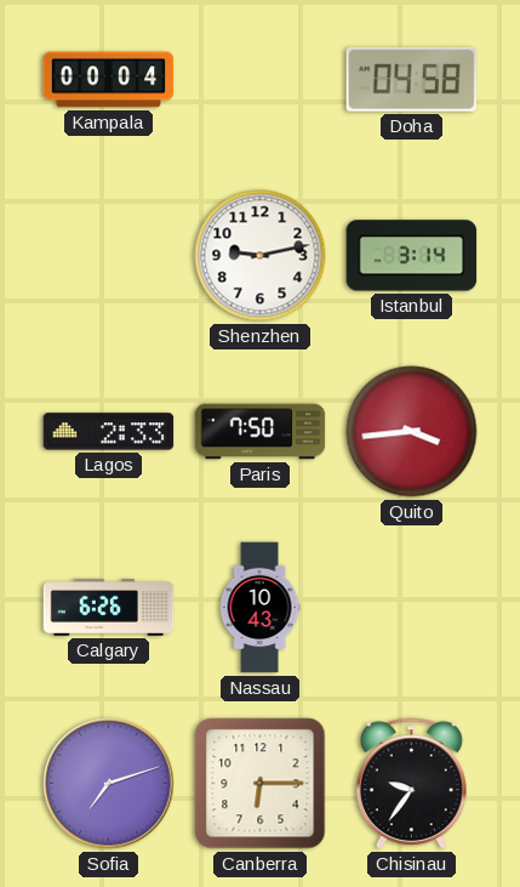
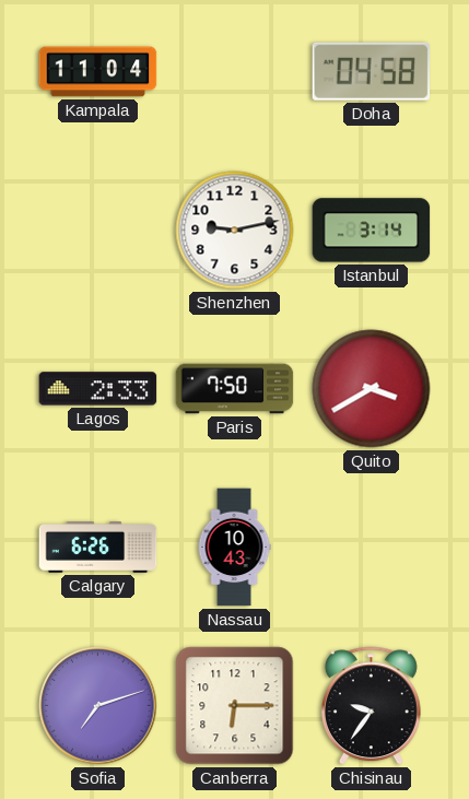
Kampala: 00:04 -> 11:04 (98, 72)
Quito: 3:44 -> 3:40 (372, 389)
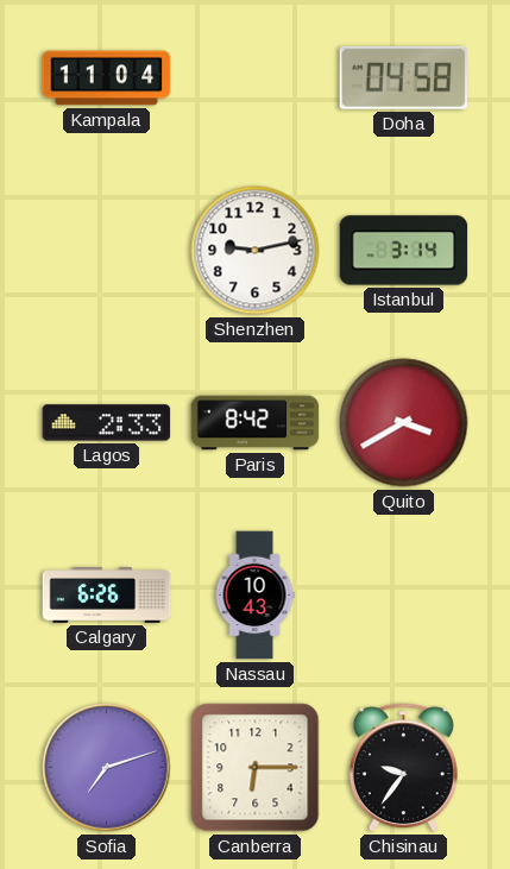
Paris: 7:50 -> 8:42 (256, 423)
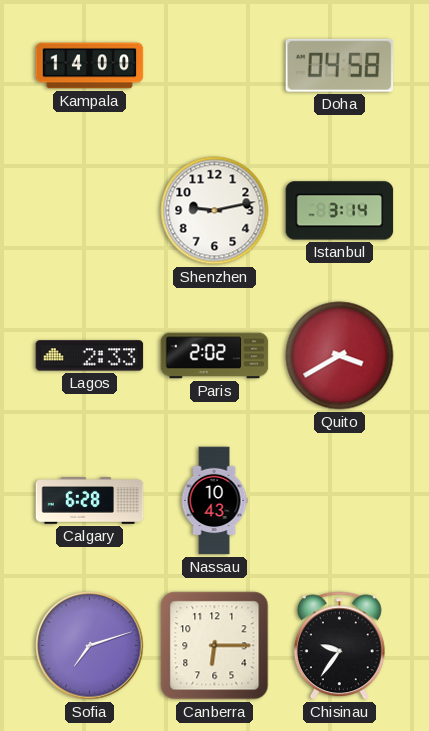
Kampala: 11:04 -> 14:00 (90, 66)
Paris: 8:42 -> 2:02 (215, 356)
Calgary: 6:26 -> 6:28 (90, 501)
